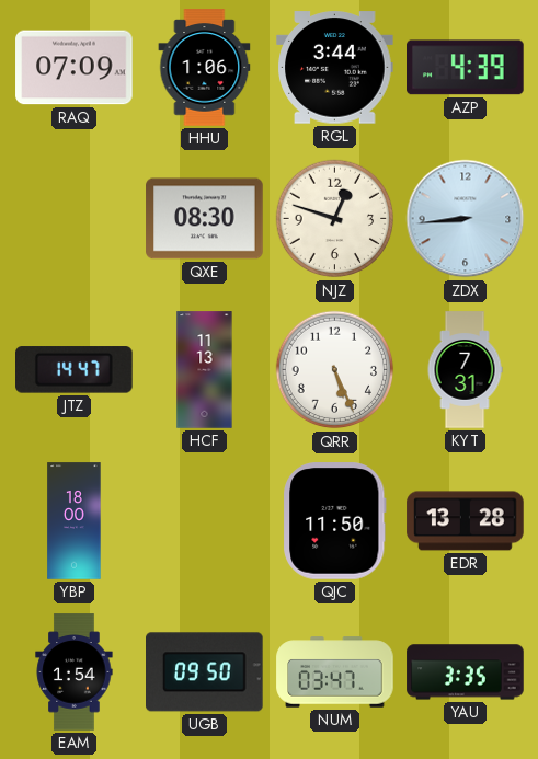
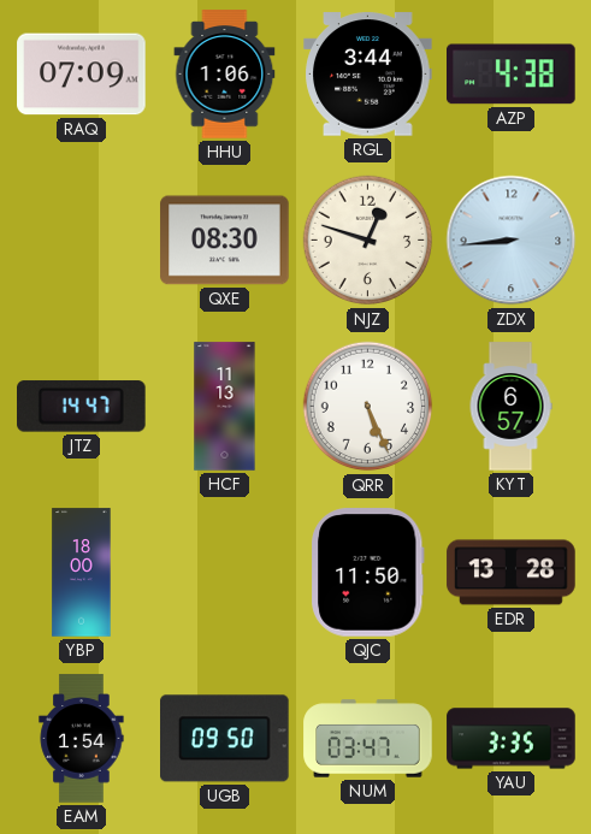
AZP: 4:39 -> 4:38 (512, 75)
KYT: 7:31 -> 6:57 (510, 407)
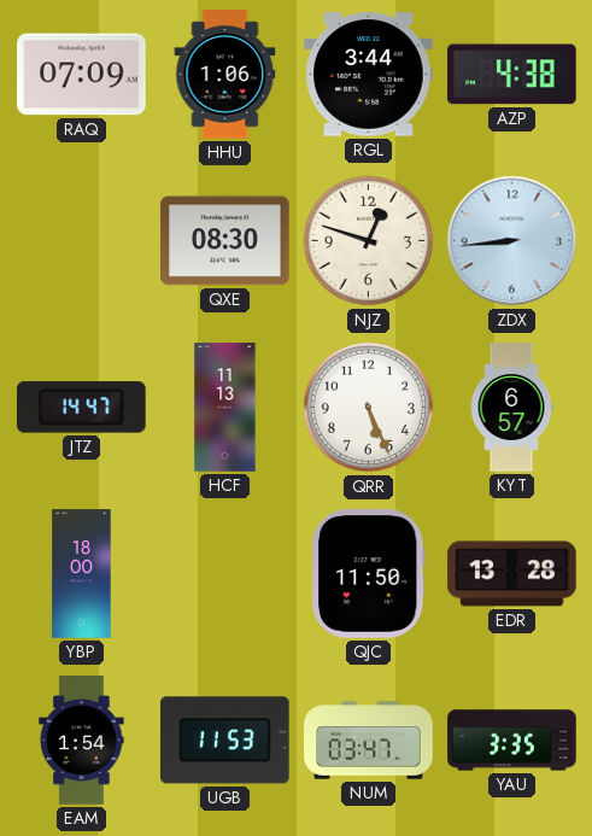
UGB: 09:50 -> 11:53 (225, 741)
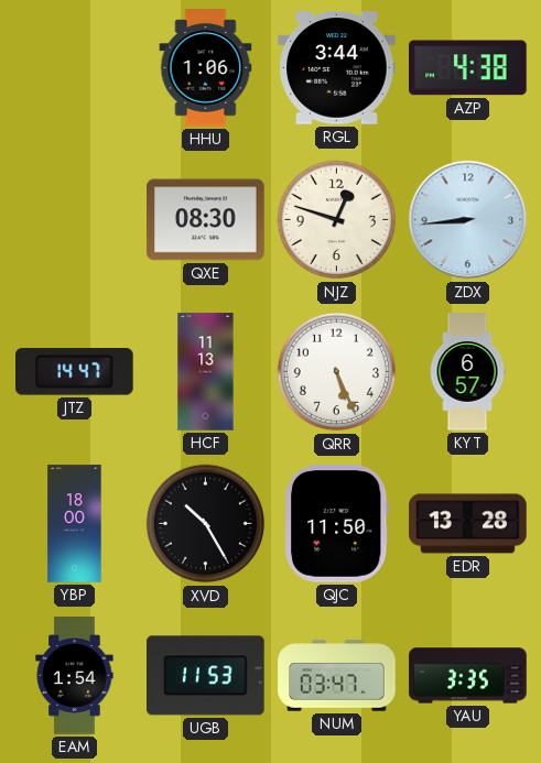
RAQ: 07:09 -> none (82, 75)
XVD: none -> 10:25 (206, 524)
